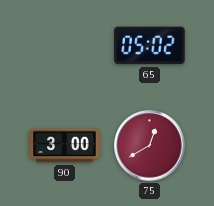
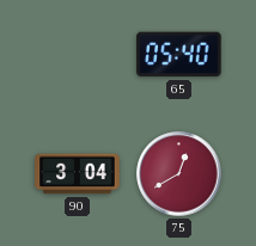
65: 05:02 -> 05:40 (179, 55)
90: 3:00 -> 3:04 (78, 174)
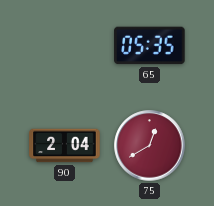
65: 05:40 -> 05:35 (150, 46)
90: 3:04 -> 2:04 (65, 146)
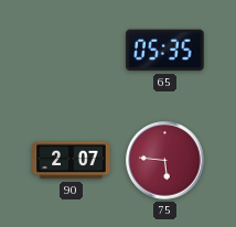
90: 2:04 -> 2:07 (72, 161)
75: 12:40 -> 5:46 (165, 161)
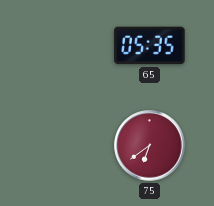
90: 2:07 -> none (72, 161)
75: 5:46 -> 6:39 (150, 146)
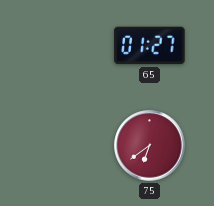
65: 05:35 -> 01:27 (150, 46)
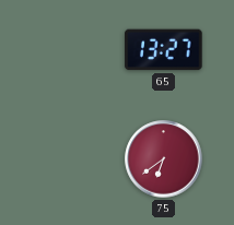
65: 01:27 -> 13:27 (164, 50)
